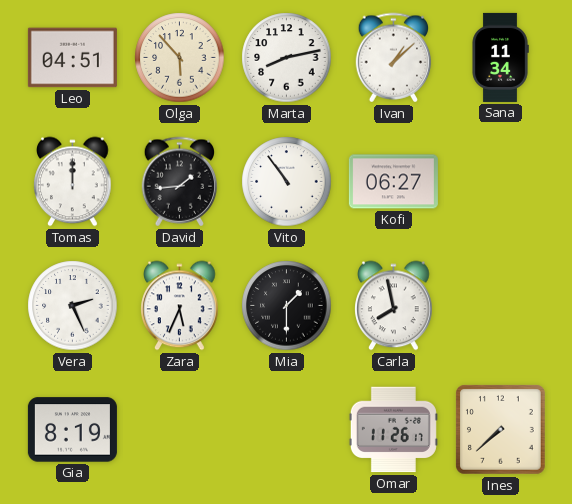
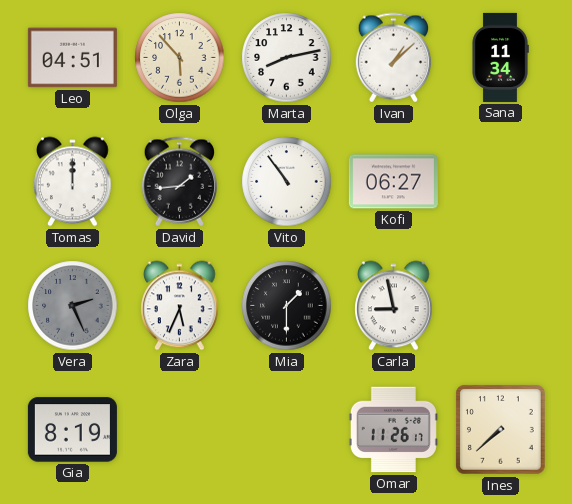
Vera dial: white -> grey (73, 306)
Carla: 7:58 -> 8:58 (394, 306)
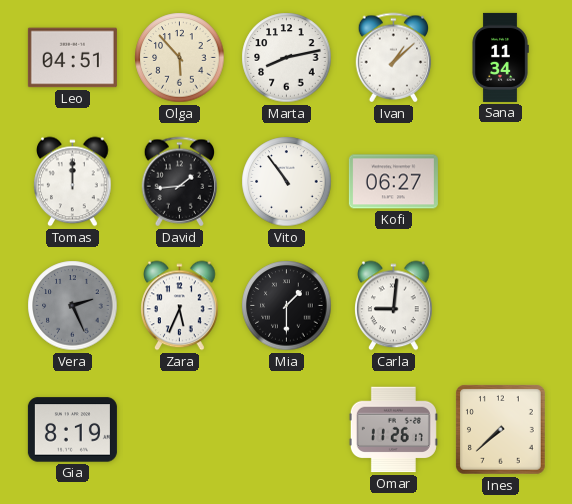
Carla: 8:58 -> 9:01 (394, 306)
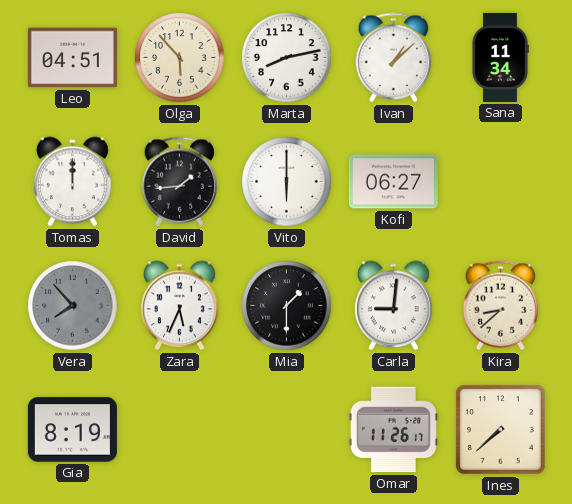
Vito: 10:54 -> 6:00 (287, 182)
Vera: 2:26 -> 7:53 (73, 306)
Kira: none -> 8:38 (501, 306)
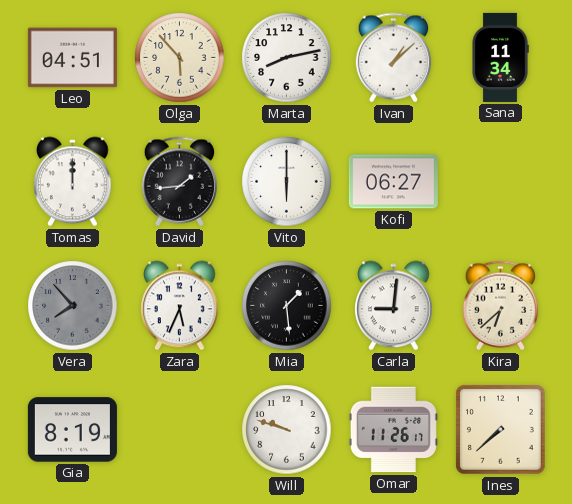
Mia: 1:30 -> 1:29 (287, 306)
Kira: 8:38 -> 6:38 (501, 306)
Will: none -> 9:48 (287, 430)
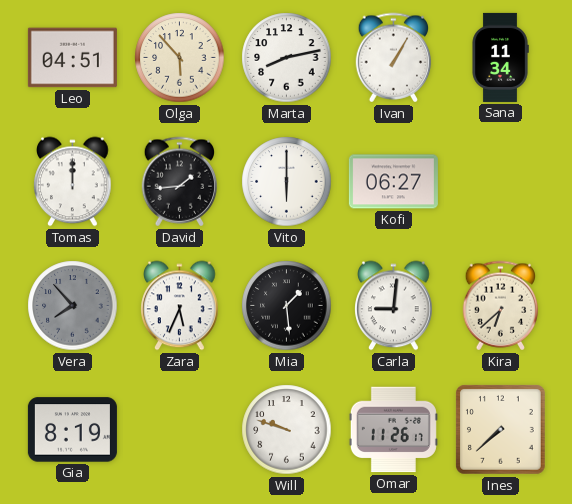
Ivan: 1:08 -> 1:05 (394, 58)
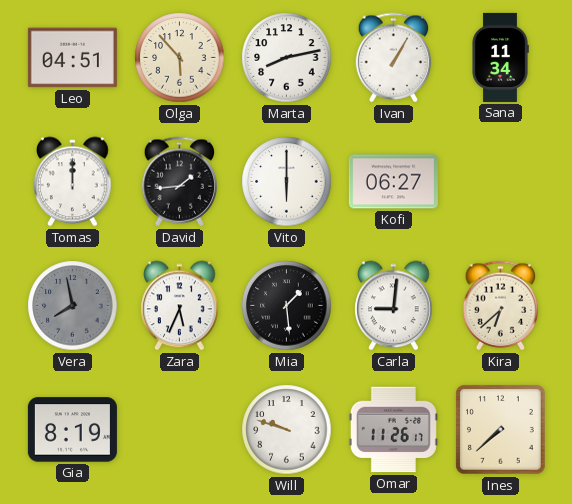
Vera: 7:53 -> 7:58 (73, 306)
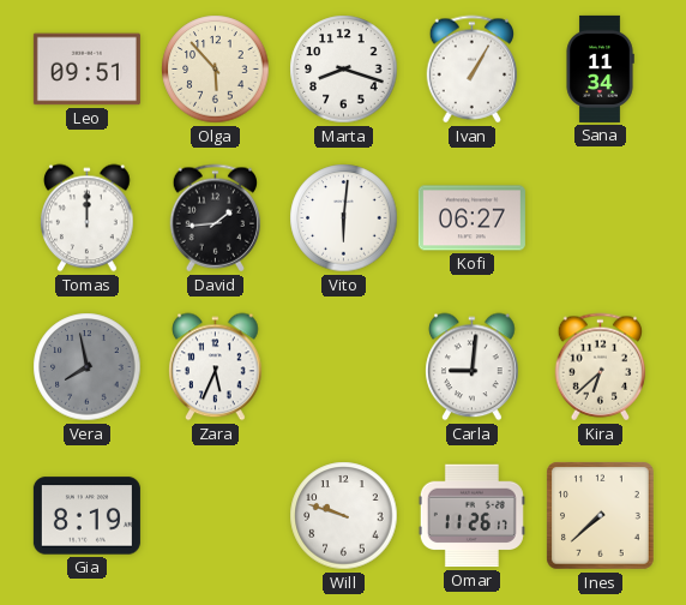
Leo: 04:51 -> 09:51 (86, 70)
Marta: 8:13 -> 8:18 (344, 70)
Vito: 6:00 -> 6:01 (344, 218)
Mia: 1:29 -> none (287, 306)
